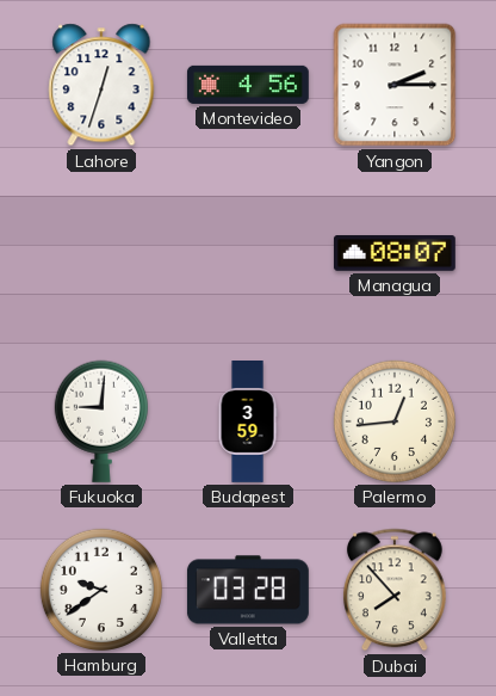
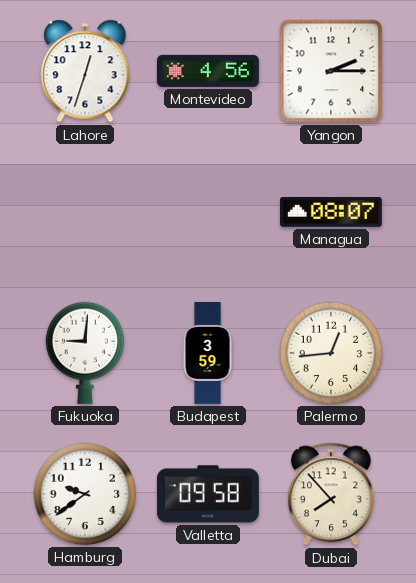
Valletta: 03:28 -> 09:58 (208, 494)
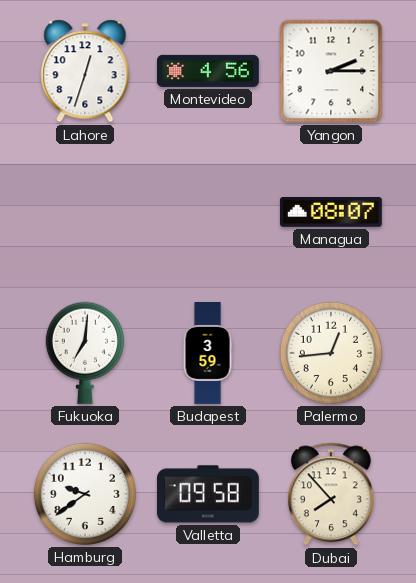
Fukuoka: 9:01 -> 7:01 (85, 353)
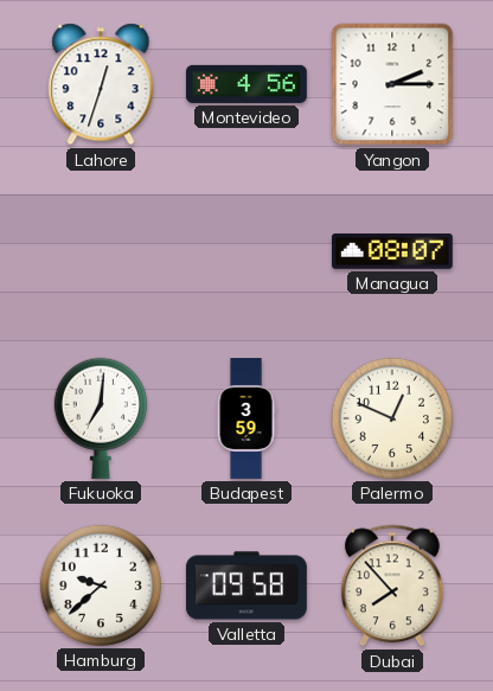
Palermo: 12:44 -> 12:49 (392, 418)
Hamburg: 9:39 -> 9:38 (101, 586)
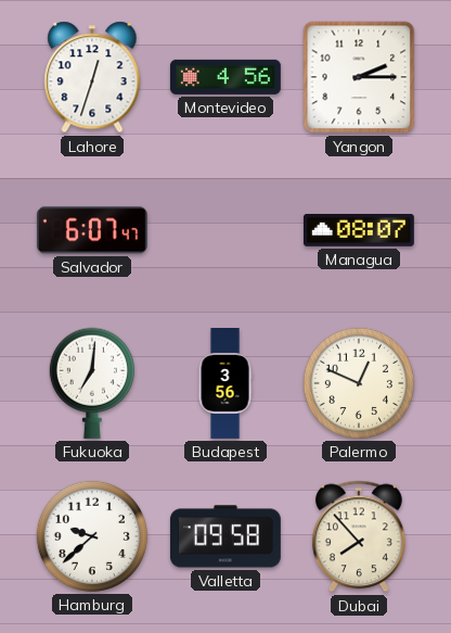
Salvador: none -> 6:07 (92, 230)
Budapest: 3:59 -> 3:56 (225, 384)
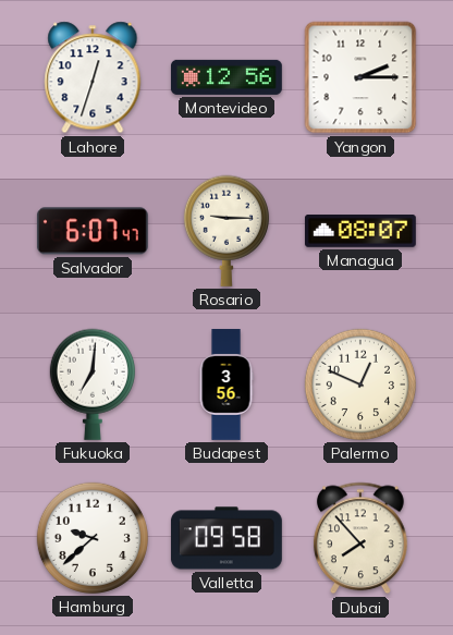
Montevideo: 4:56 -> 12:56 (226, 77)
Rosario: none -> 9:15 (226, 231)
